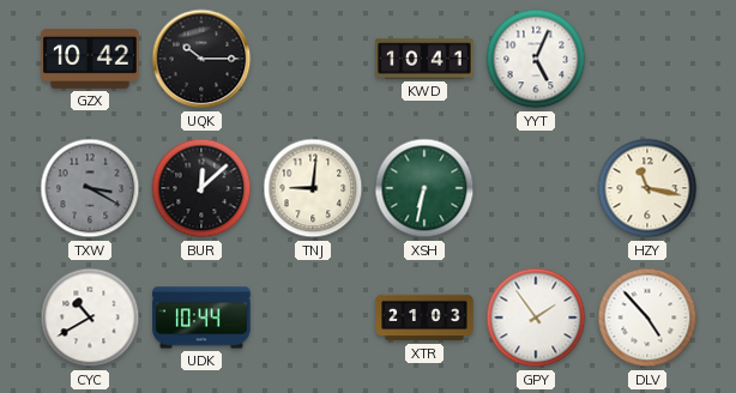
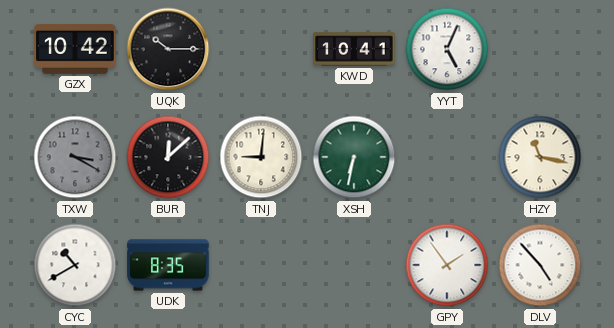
UDK: 10:44 -> 8:35 (168, 265)
XTR: 21:03 -> none (424, 318)
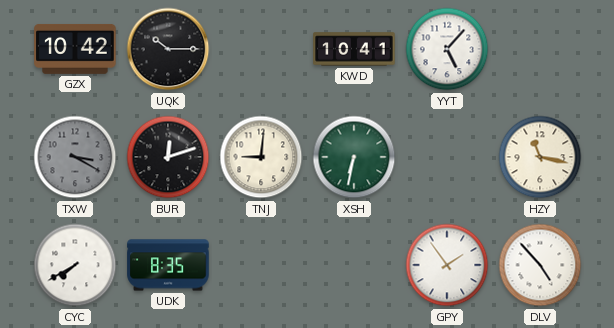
YYT: 5:04 -> 5:07 (447, 49)
BUR: 12:08 -> 12:12 (168, 157)
CYC: 10:40 -> 7:40 (75, 265)
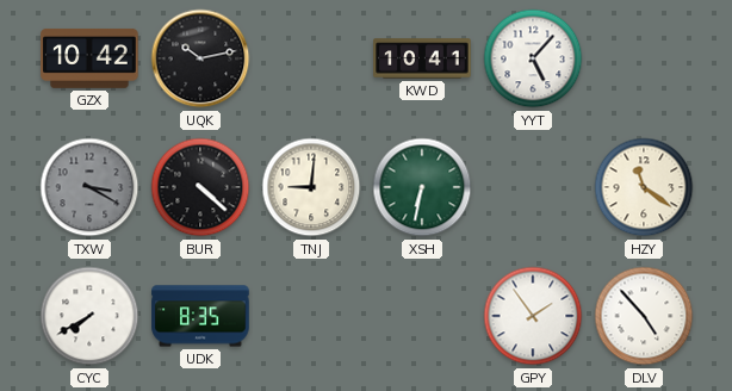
UQK: 10:15 -> 10:13 (200, 58)
BUR: 12:12 -> 4:22 (200, 187)
HZY: 11:17 -> 11:21 (644, 187)
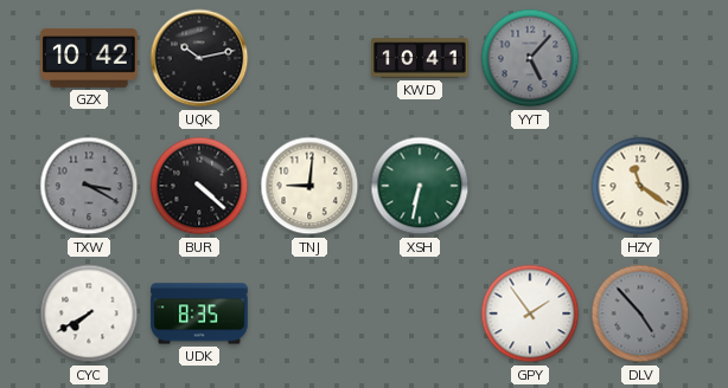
YYT dial: white -> grey (530, 58)
DLV dial: white -> grey (640, 313)
